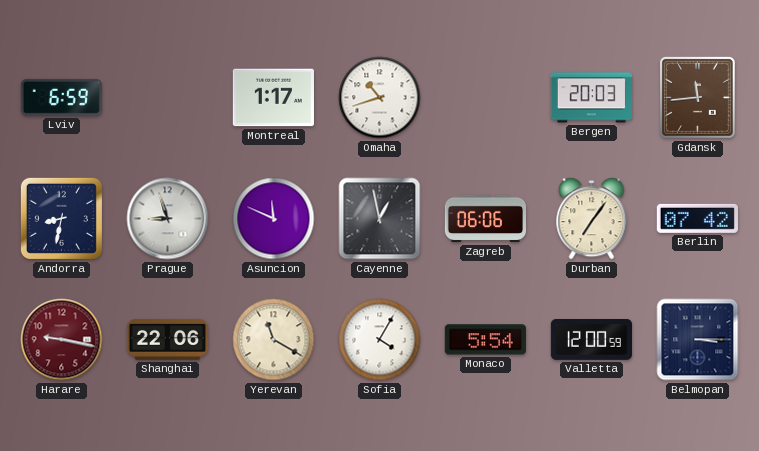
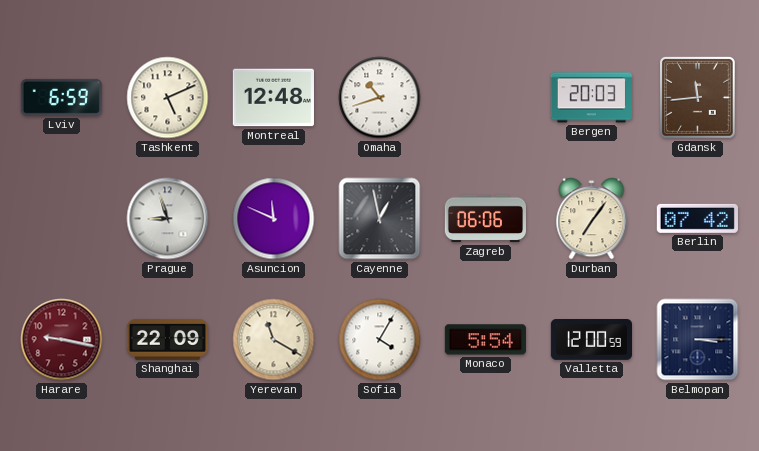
Tashkent: none -> 5:11 (168, 98)
Montreal: 1:17 -> 12:48 (273, 98)
Andorra: 8:32 -> none (61, 218)
Shanghai: 22:06 -> 22:09 (167, 339)
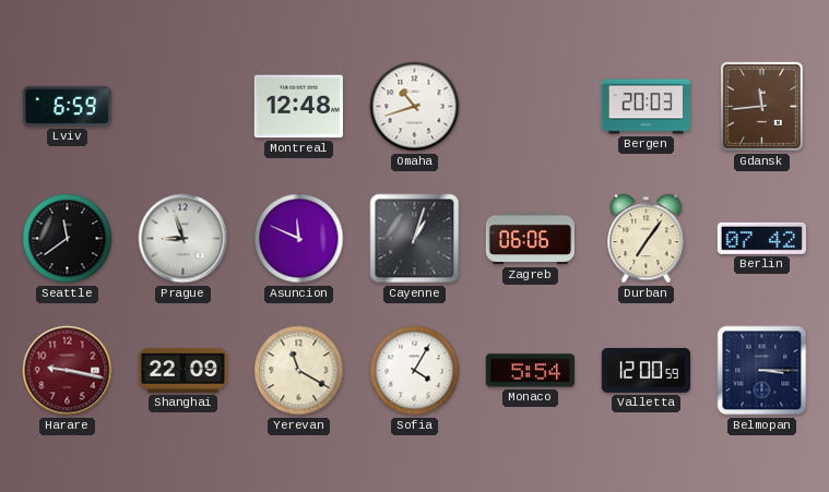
Tashkent: 5:11 -> none (168, 98)
Seattle: none -> 11:39 (68, 239)
Cayenne: 12:58 -> 1:03 (415, 239)
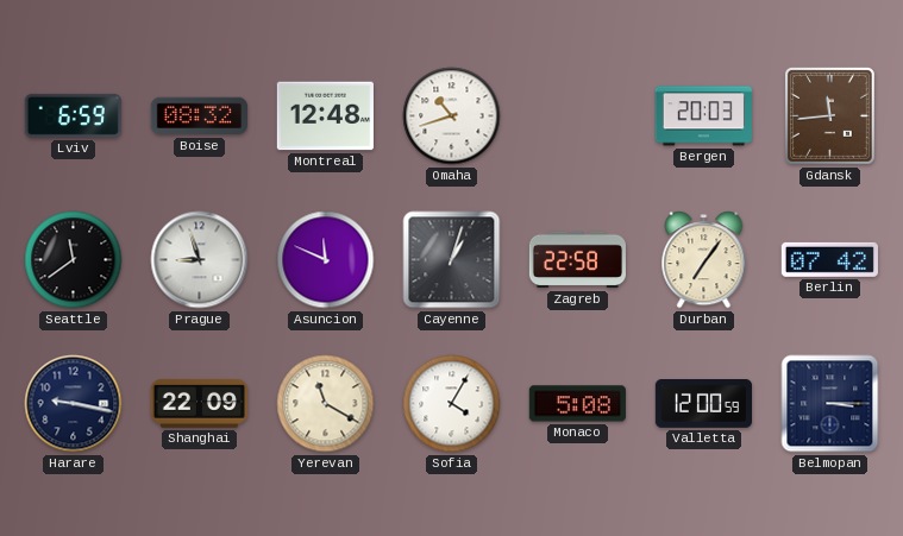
Boise: none -> 08:32 (199, 116)
Zagreb: 06:06 -> 22:58 (577, 260)
Harare dial: burgundy -> navy (74, 404)
Monaco: 5:54 -> 5:08 (577, 404)
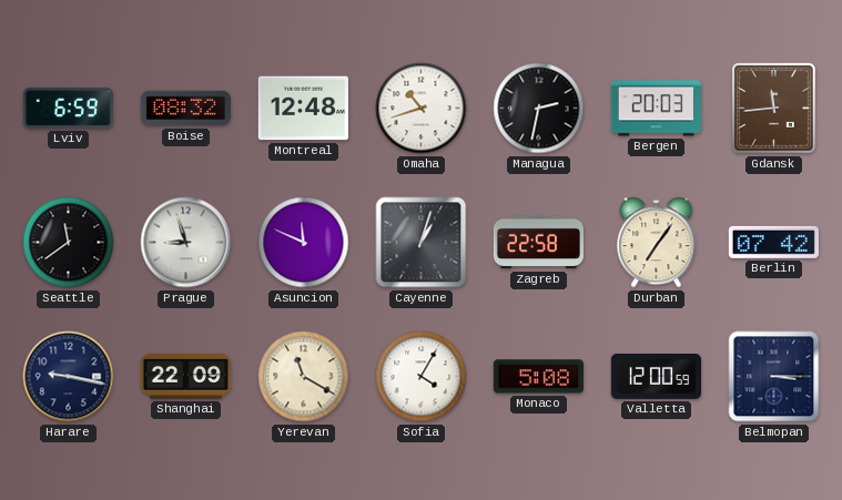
Managua: none -> 2:32 (539, 109)
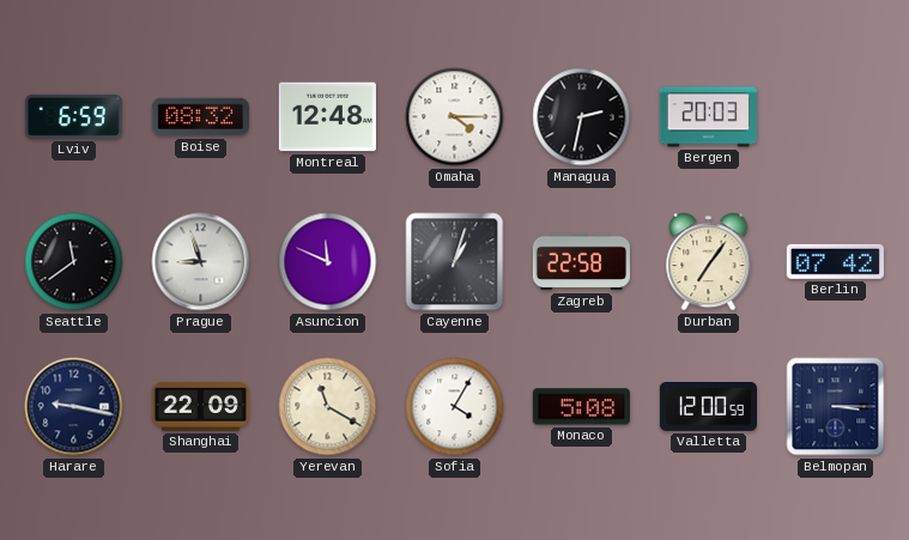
Omaha: 10:42 -> 4:15 (455, 117)
Gdansk: 11:44 -> none (773, 108)
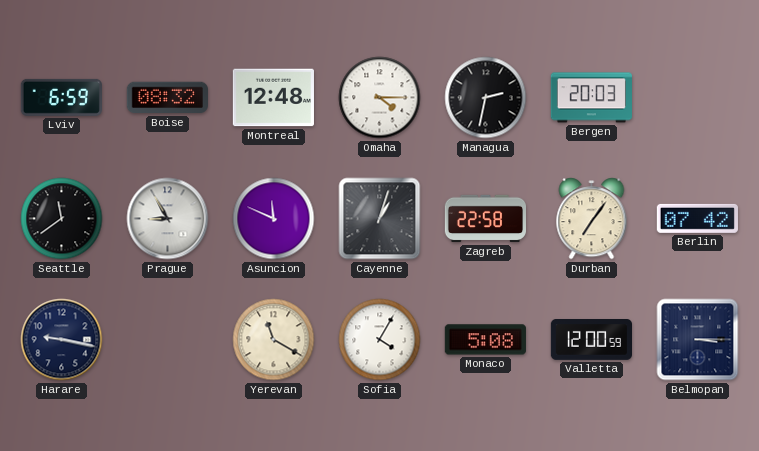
Prague: 8:57 -> 8:55 (168, 219)
Shanghai: 22:09 -> none (200, 406)
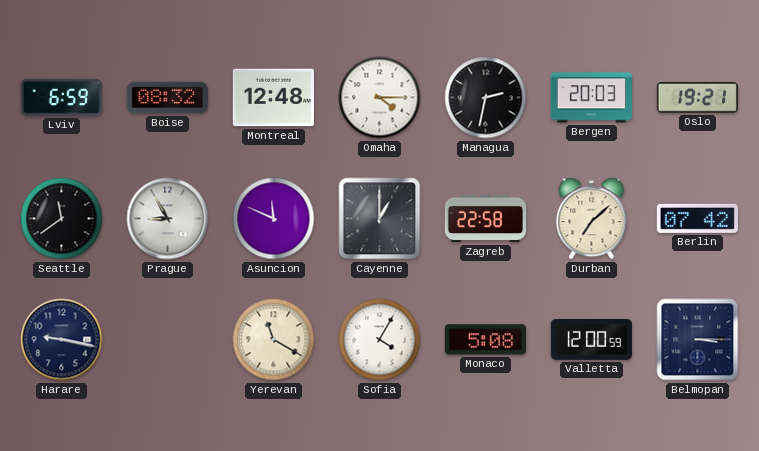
Oslo: none -> 19:21 (697, 98)
Cayenne: 1:03 -> 1:00 (380, 219)
Durban: 7:06 -> 7:08 (592, 219)
